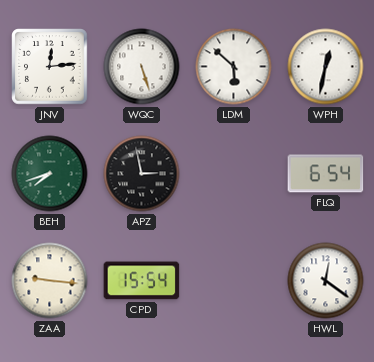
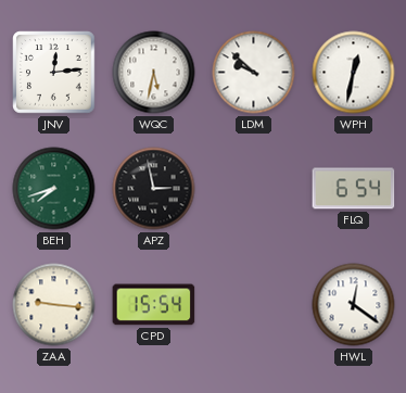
WQC: 5:27 -> 5:32 (154, 73)
LDM: 5:52 -> 9:52 (254, 73)
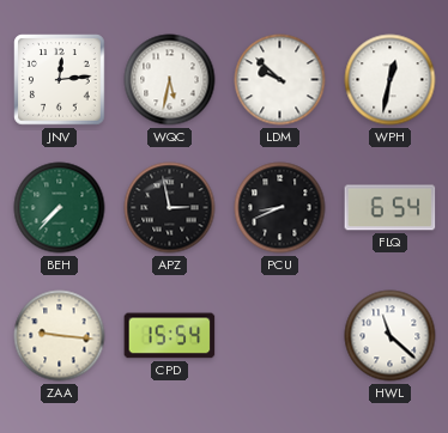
BEH: 7:42 -> 7:37 (60, 208)
PCU: none -> 8:41 (280, 208)
HWL: 12:21 -> 11:22 (391, 336)
